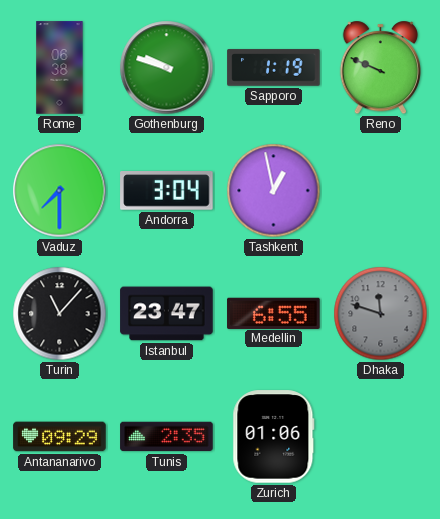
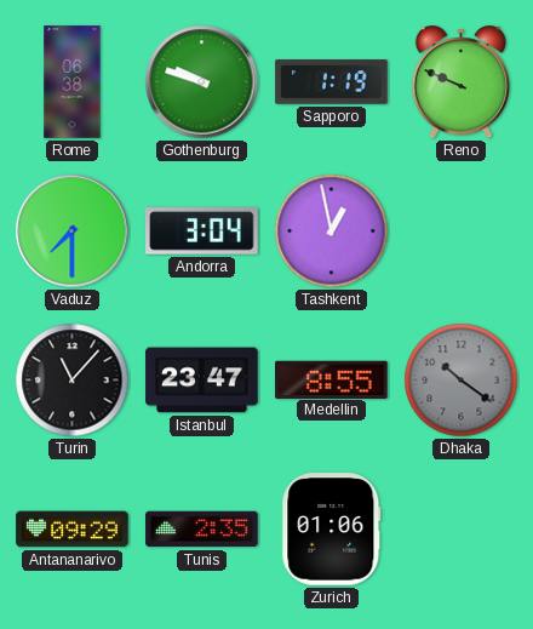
Medellin: 6:55 -> 8:55 (332, 379)
Dhaka: 11:48 -> 10:21 (462, 381)
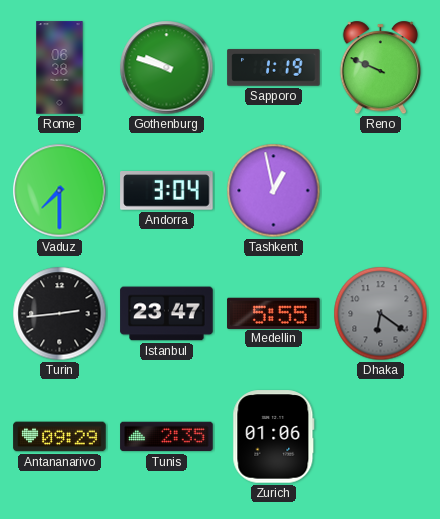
Turin: 11:07 -> 2:44 (60, 314)
Medellin: 8:55 -> 5:55 (274, 313)
Dhaka: 10:21 -> 6:21 (381, 314)
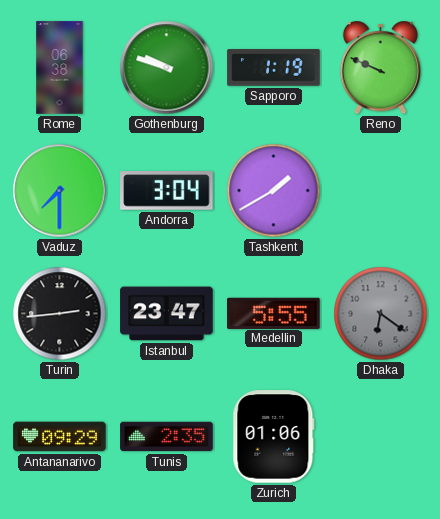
Tashkent: 12:58 -> 1:40 (274, 191)
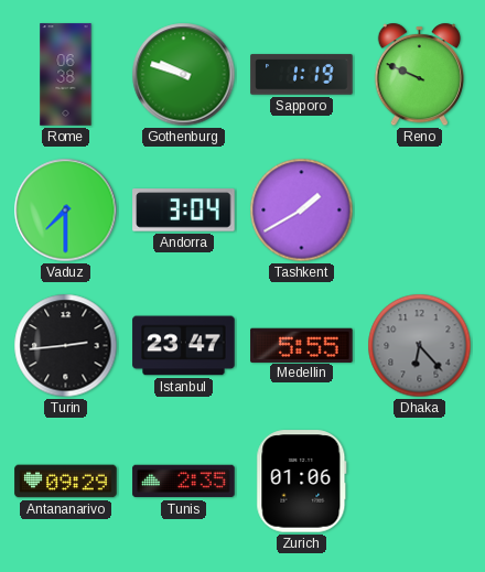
Dhaka: 6:21 -> 6:23 (420, 346)
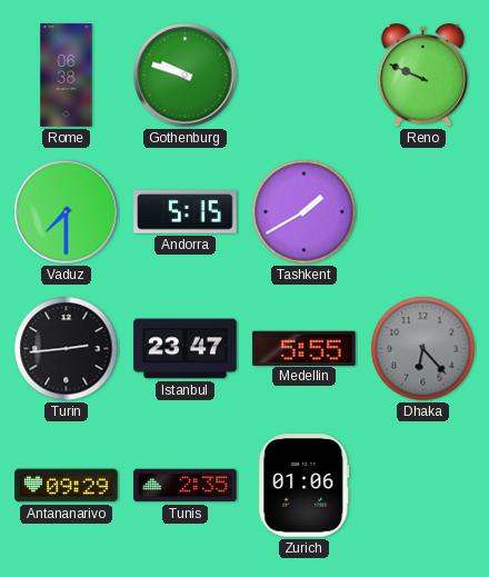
Sapporo: 1:19 -> none (302, 75)
Andorra: 3:04 -> 5:15 (186, 212)
